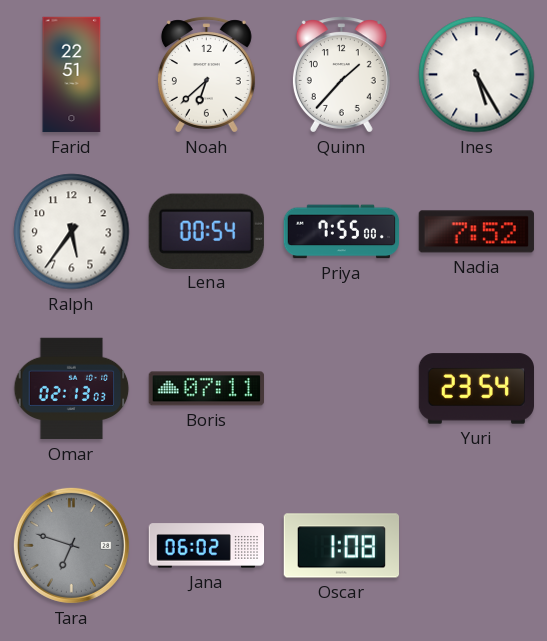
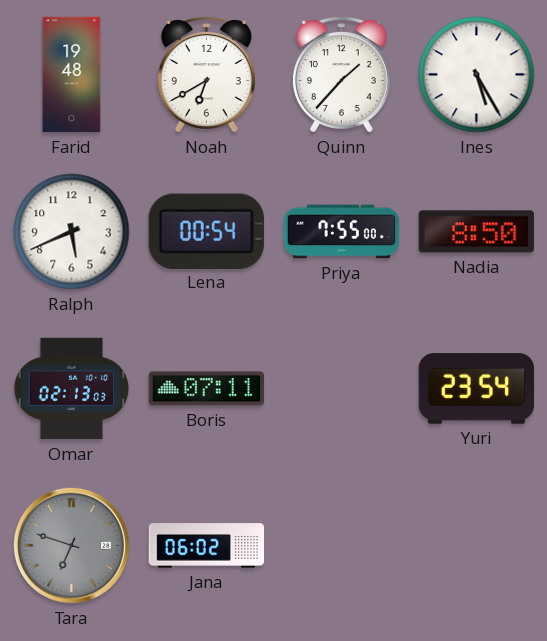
Farid: 22:51 -> 19:48 (72, 75)
Noah: 6:38 -> 6:40 (206, 75)
Ralph: 5:36 -> 5:41 (72, 232)
Nadia: 7:52 -> 8:50 (476, 232)
Oscar: 1:08 -> none (341, 546)
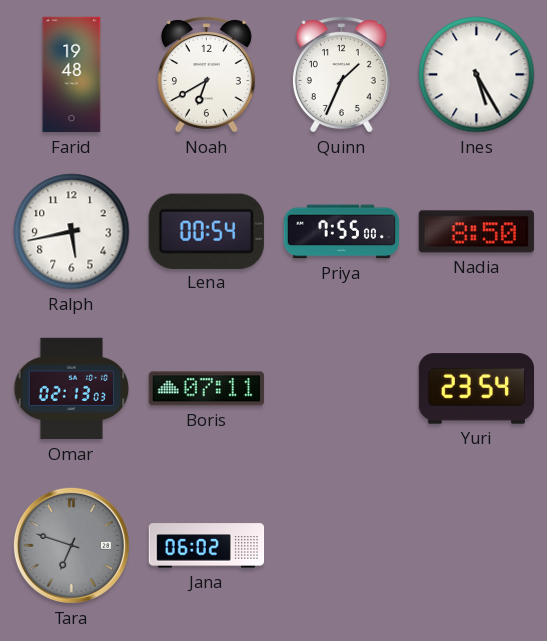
Quinn: 1:37 -> 1:34 (341, 75)
Ralph: 5:41 -> 5:43 (72, 232)
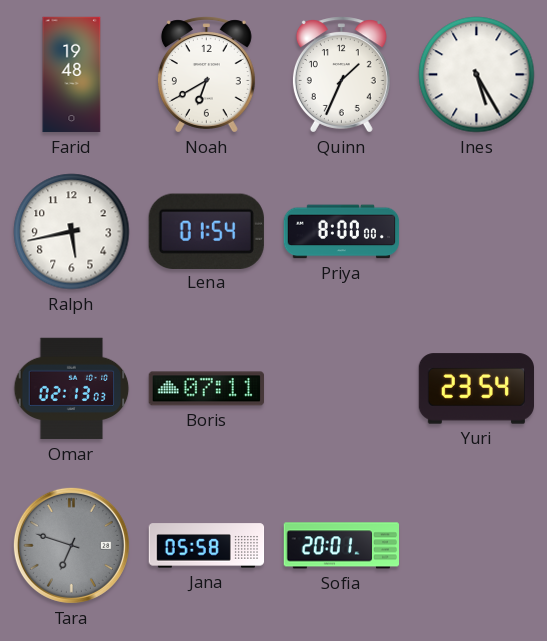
Lena: 00:54 -> 01:54 (206, 231)
Priya: 7:55 -> 8:00 (342, 232)
Nadia: 8:50 -> none (476, 232)
Jana: 06:02 -> 05:58 (207, 546)
Sofia: none -> 20:01 (341, 546)
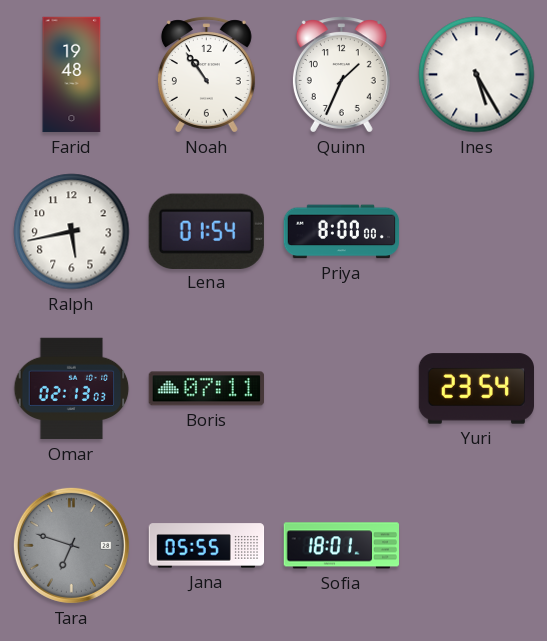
Noah: 6:40 -> 10:54 (206, 75)
Jana: 05:58 -> 05:55 (207, 546)
Sofia: 20:01 -> 18:01 (341, 546)
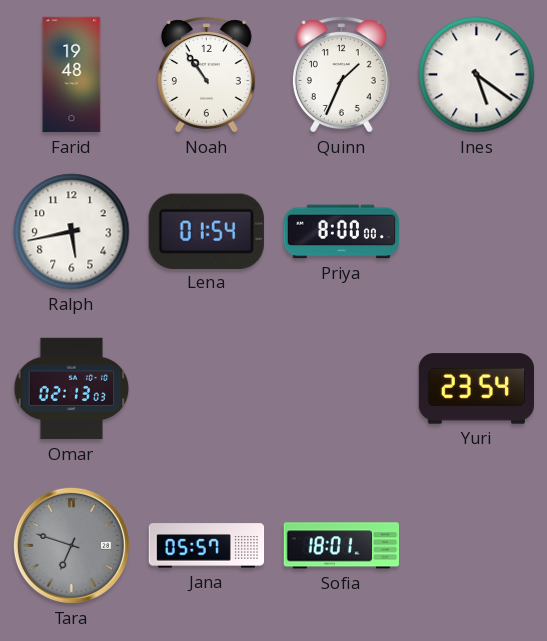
Ines: 5:25 -> 5:21 (477, 75)
Boris: 07:11 -> none (206, 389)
Jana: 05:55 -> 05:57 (207, 546)
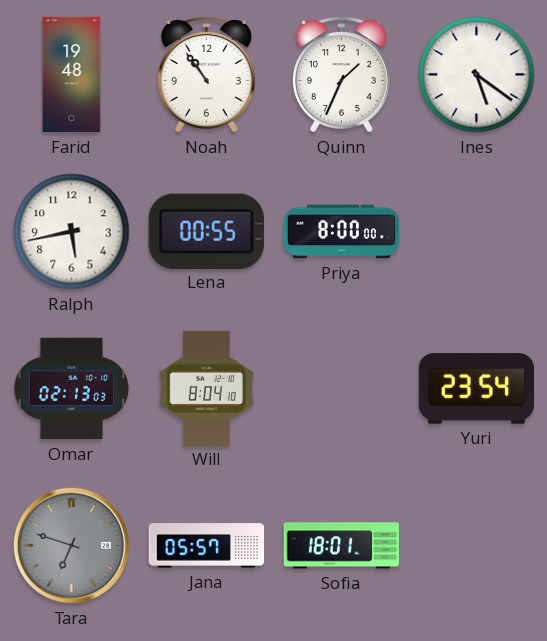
Lena: 01:54 -> 00:55 (206, 231)
Will: none -> 8:04 (206, 388)
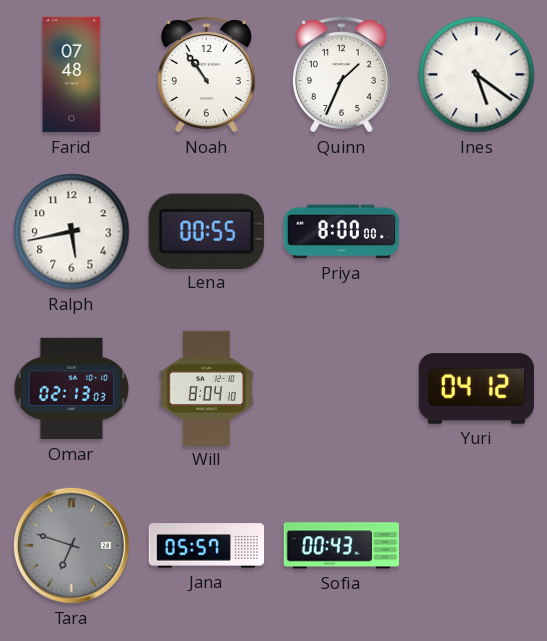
Farid: 19:48 -> 07:48 (72, 75)
Yuri: 23:54 -> 04:12 (477, 389)
Sofia: 18:01 -> 00:43 (341, 546)
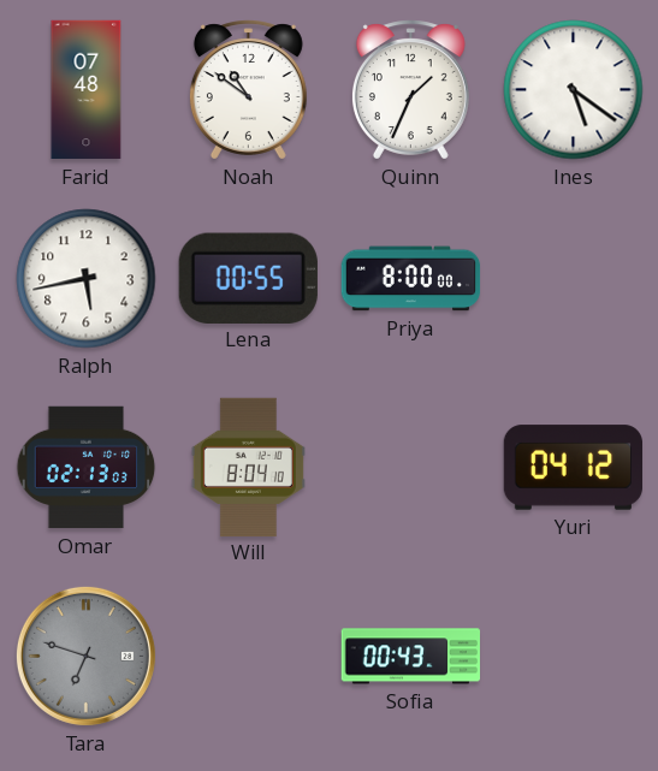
Noah: 10:54 -> 10:51 (248, 90)
Jana: 05:57 -> none (207, 546)
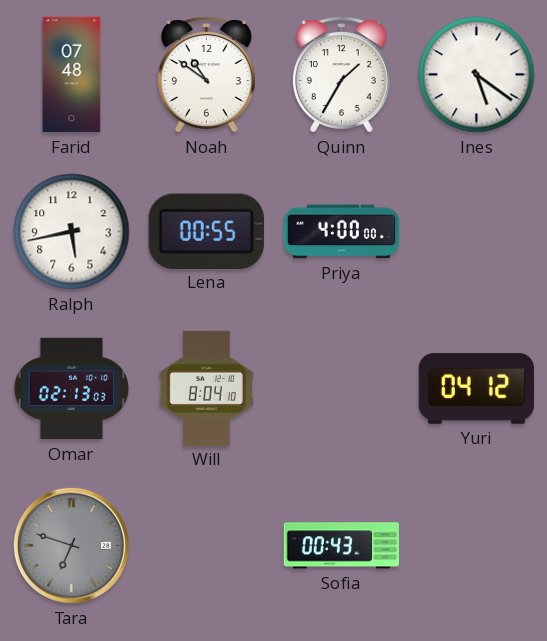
Quinn: 1:34 -> 1:35 (341, 75)
Priya: 8:00 -> 4:00 (342, 232)
